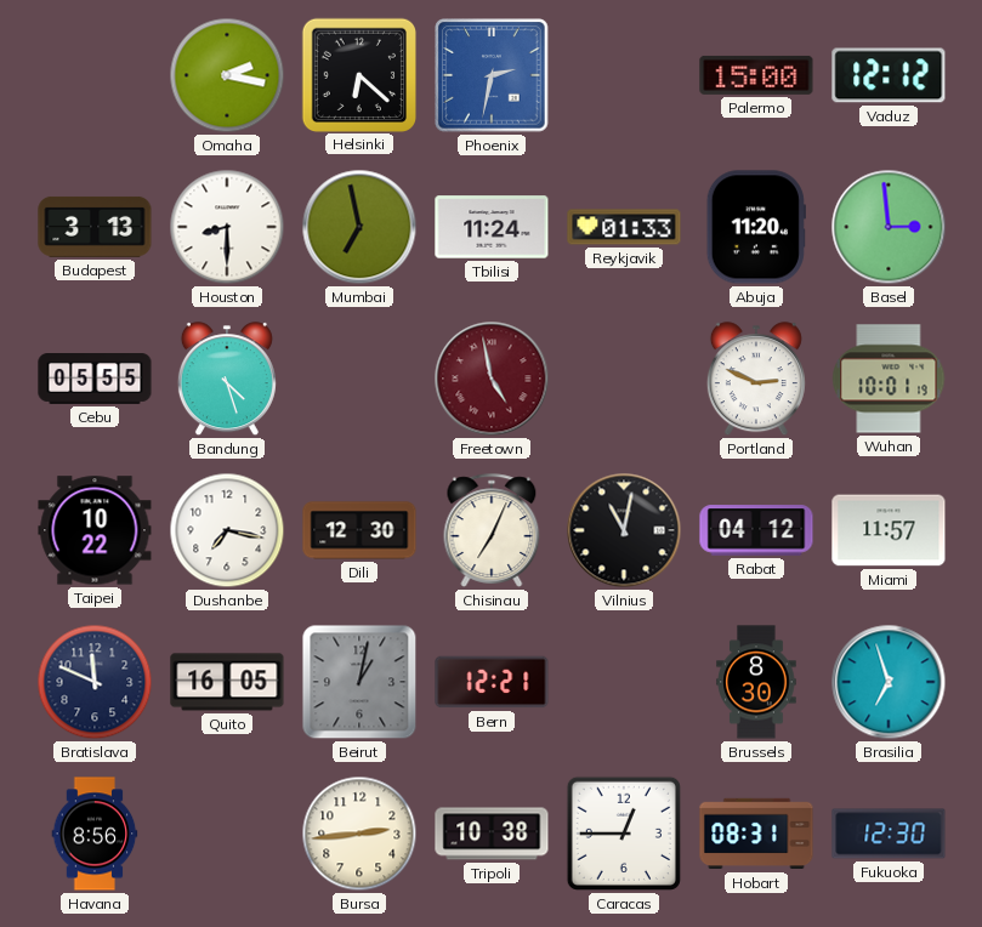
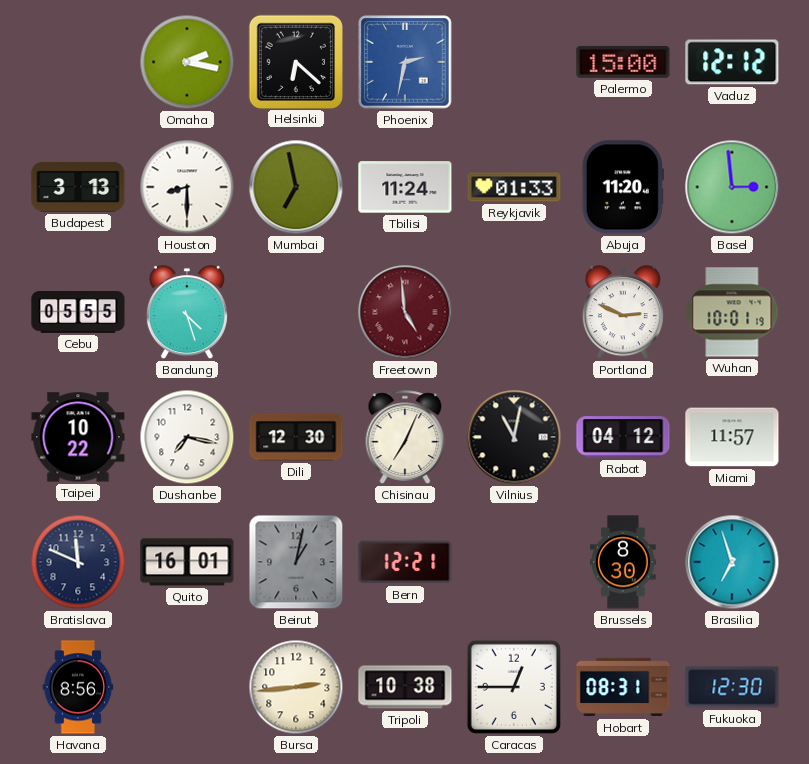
Freetown: 4:58 -> 4:59 (405, 312)
Quito: 16:05 -> 16:01 (187, 562)
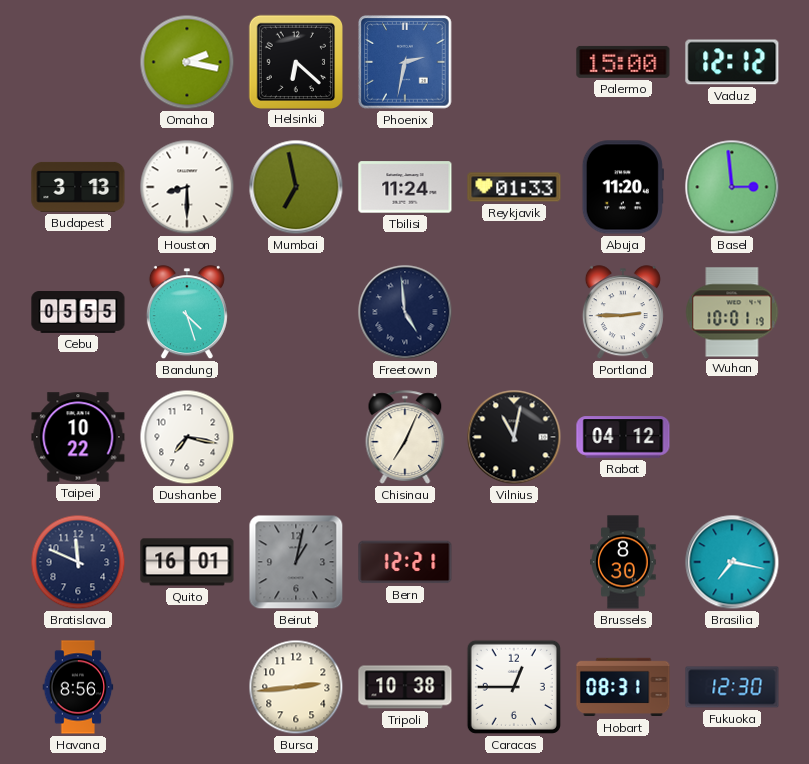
Freetown dial: burgundy -> navy (405, 312)
Portland: 2:49 -> 2:45 (623, 313)
Dili: 12:30 -> none (296, 437)
Miami: 11:57 -> none (732, 437)
Brasilia: 6:57 -> 7:17 (732, 562)
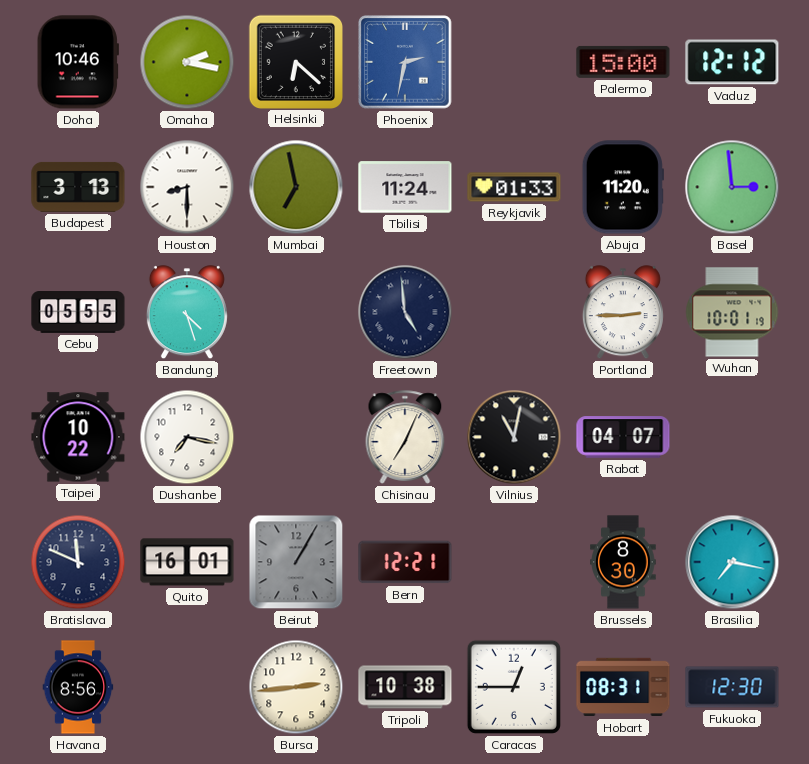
Doha: none -> 10:46 (78, 62)
Rabat: 04:12 -> 04:07 (623, 437)
Beirut: 1:02 -> 1:05 (296, 562)
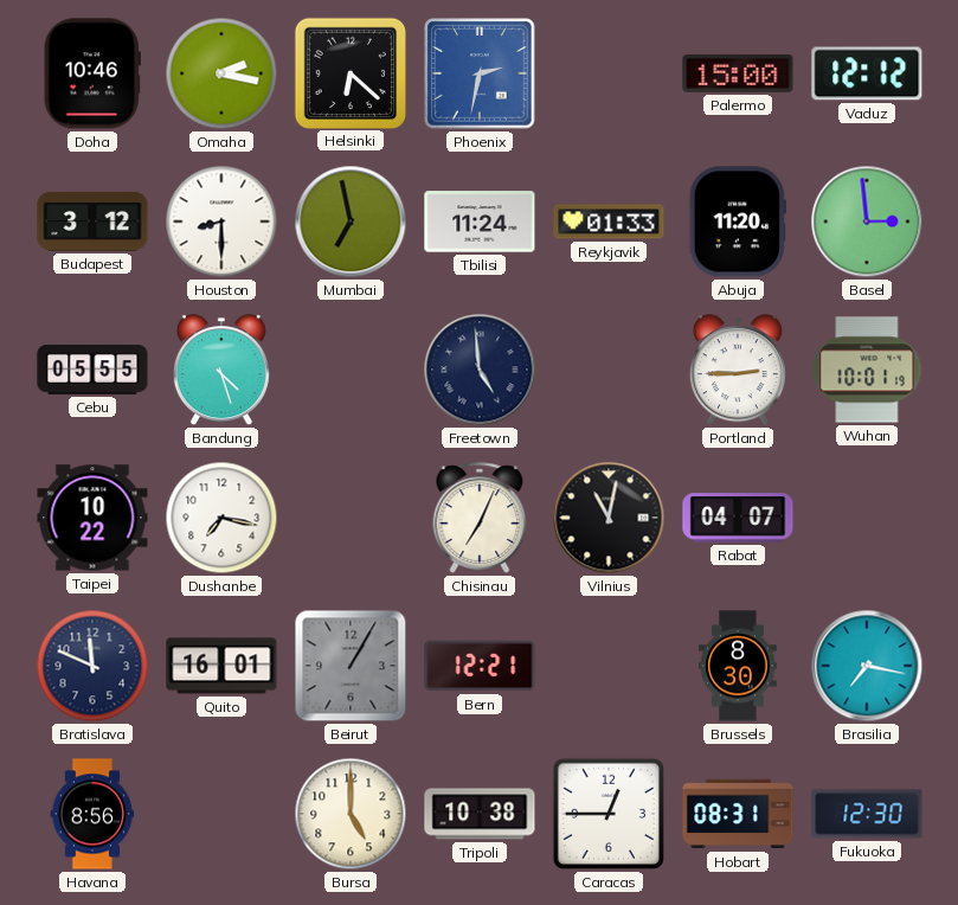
Budapest: 3:13 -> 3:12 (92, 222)
Bursa: 2:44 -> 5:00 (351, 814)
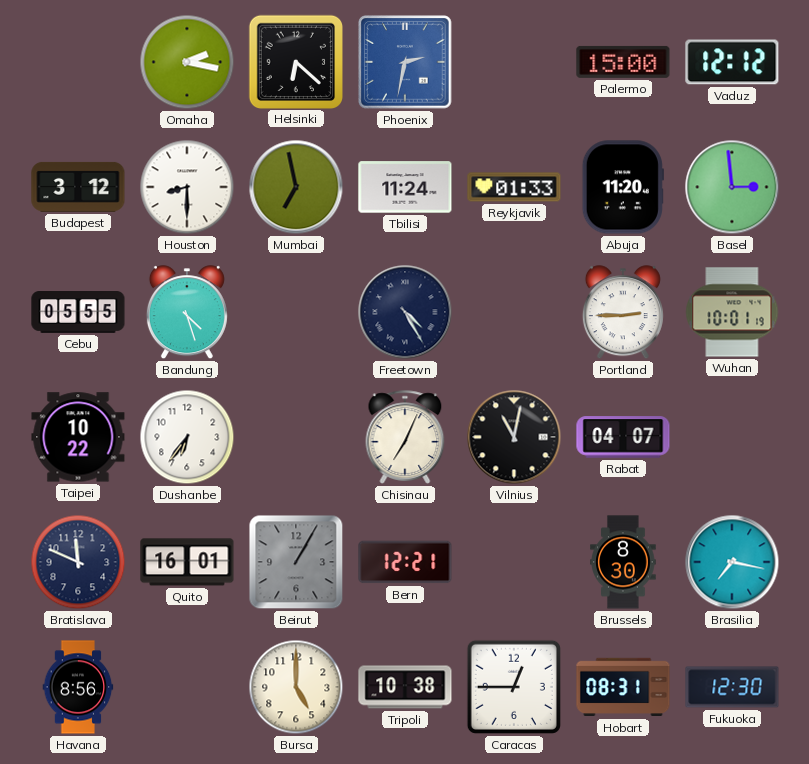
Doha: 10:46 -> none (92, 73)
Freetown: 4:59 -> 4:25 (405, 312)
Dushanbe: 7:17 -> 6:36 (187, 437)
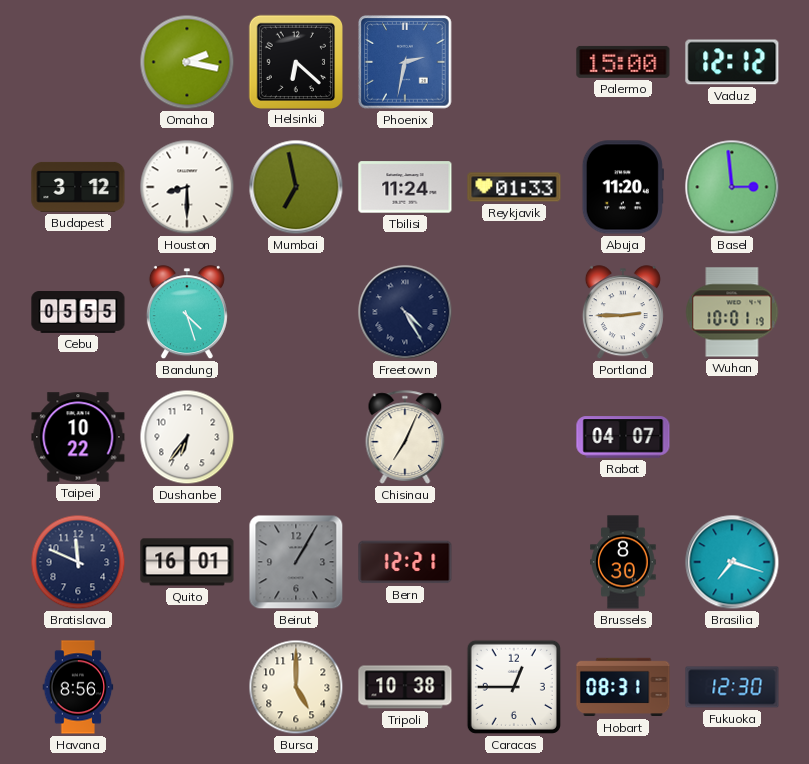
Vilnius: 11:02 -> none (514, 437)
Brasilia: 7:17 -> 7:18 (732, 562)
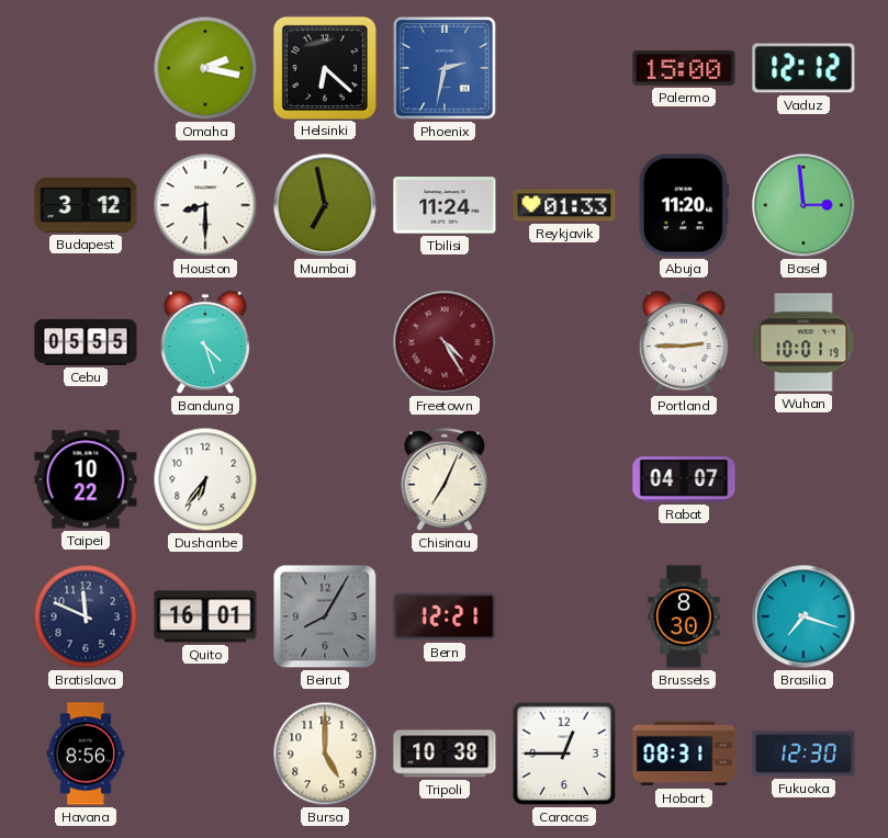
Freetown dial: navy -> burgundy (445, 342)
Beirut: 1:05 -> 8:05 (325, 616)
